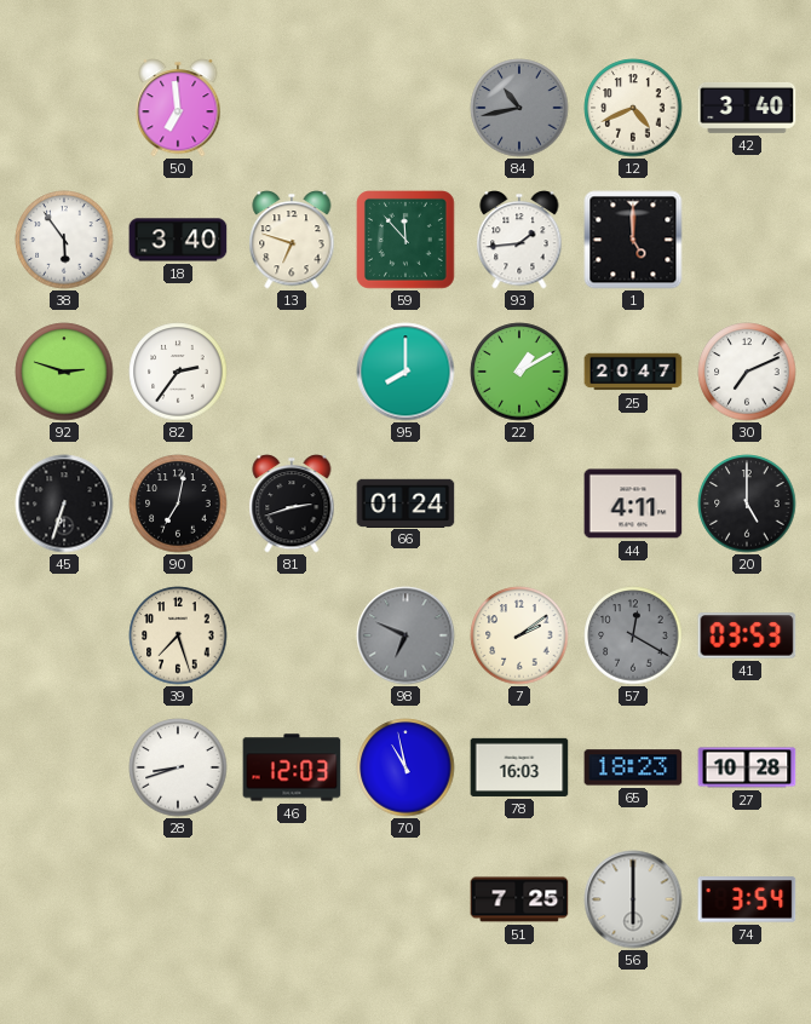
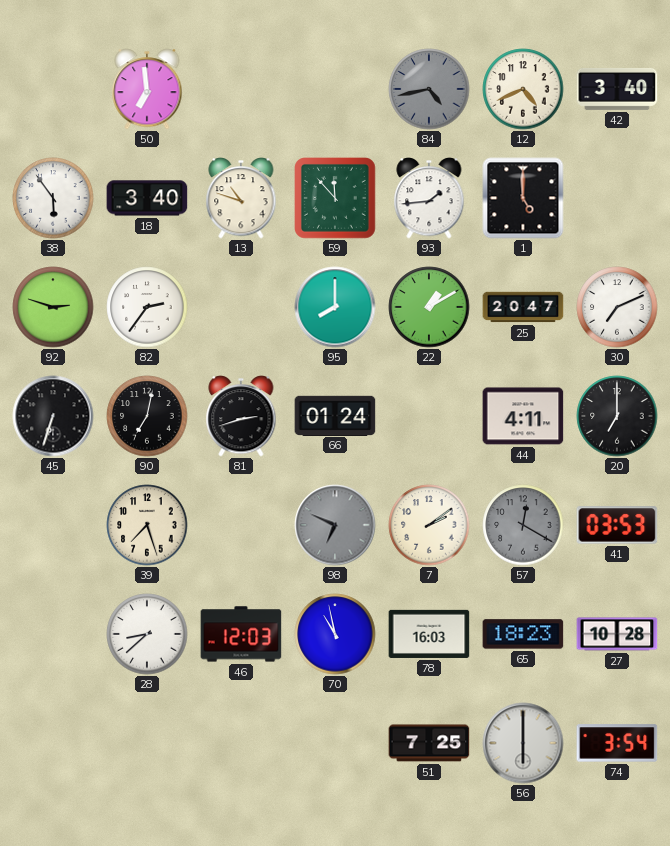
84: 10:43 -> 4:43 (429, 89)
13: 6:48 -> 10:48 (241, 198)
20: 5:00 -> 7:00 (617, 416)
28: 8:42 -> 8:38 (147, 634)
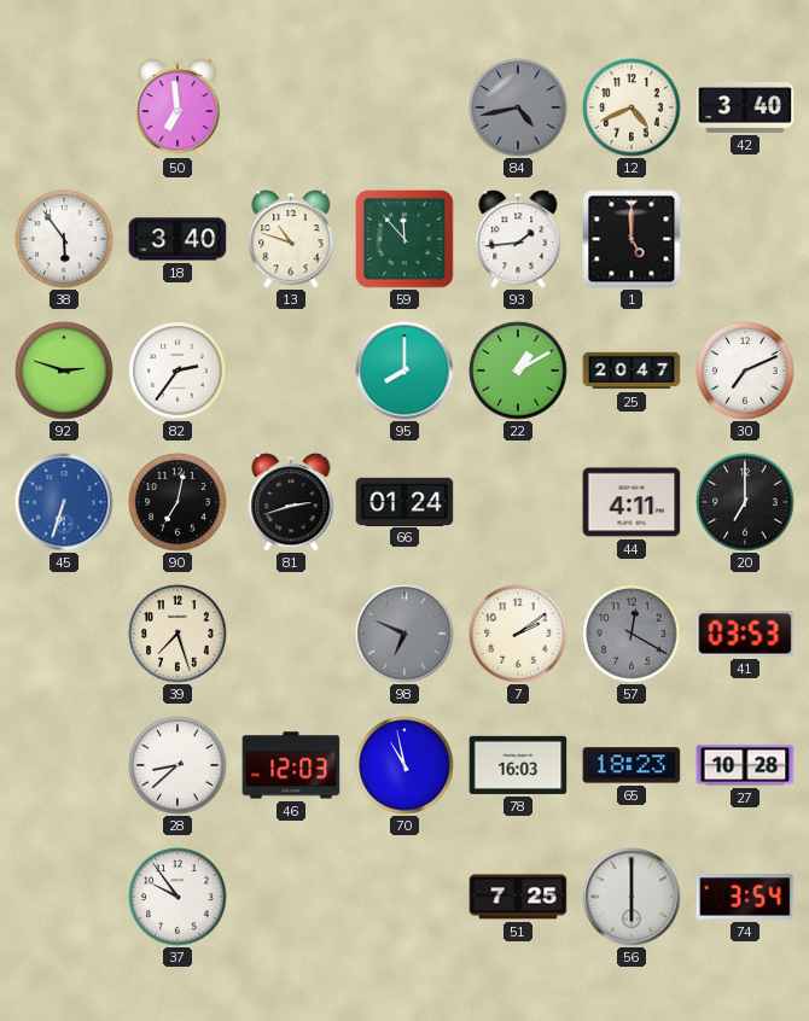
45 dial: black -> blue (64, 502)
37: none -> 9:54 (177, 897)
